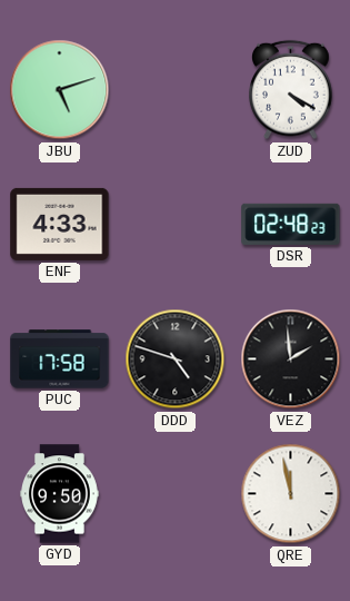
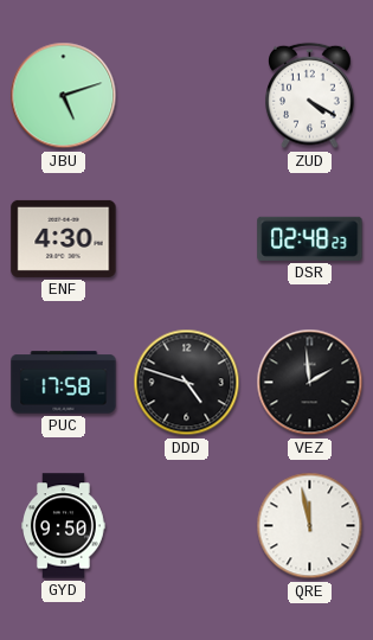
ENF: 4:33 -> 4:30 (64, 238)
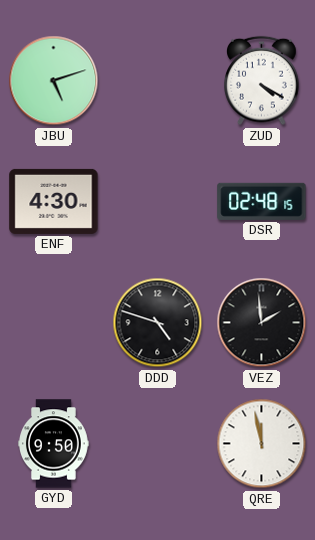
DSR: 02:48:23 -> 02:48:15 (262, 201)
PUC: 17:58 -> none (64, 383)
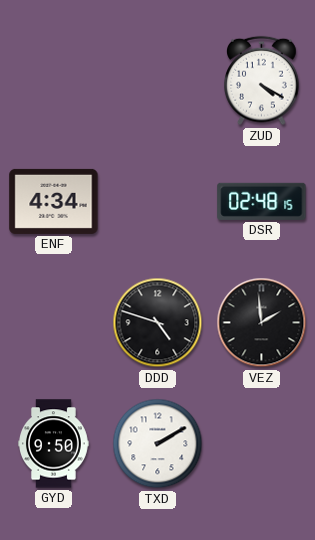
JBU: 5:12 -> none (54, 81)
ENF: 4:30 -> 4:34 (54, 201)
TXD: none -> 2:10 (158, 444)
QRE: 11:58 -> none (262, 444)
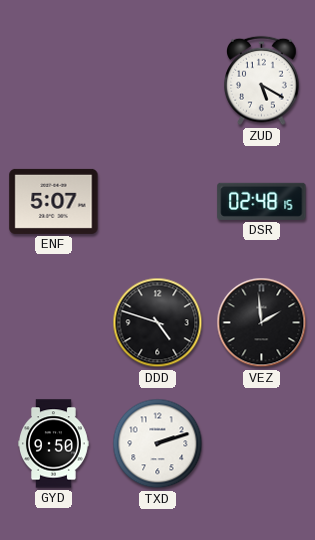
ZUD: 4:20 -> 5:20 (262, 81)
ENF: 4:34 -> 5:07 (54, 201)
TXD: 2:10 -> 2:12 (158, 444)
